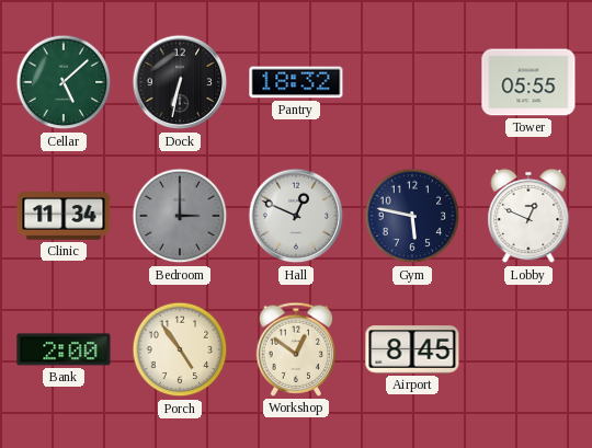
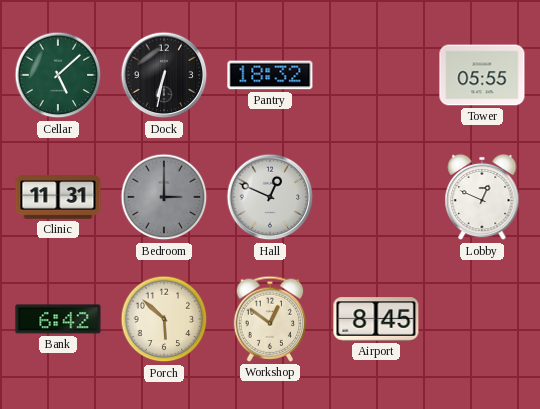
Clinic: 11:34 -> 11:31 (58, 197)
Gym: 5:47 -> none (412, 216)
Bank: 2:00 -> 6:42 (58, 319)
Porch: 4:54 -> 5:52 (164, 319)
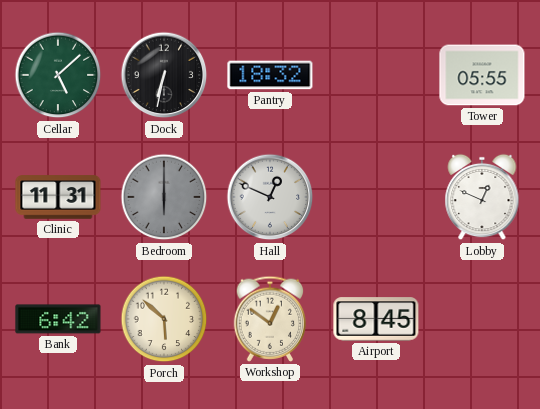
Bedroom: 3:00 -> 6:00 (164, 197)
